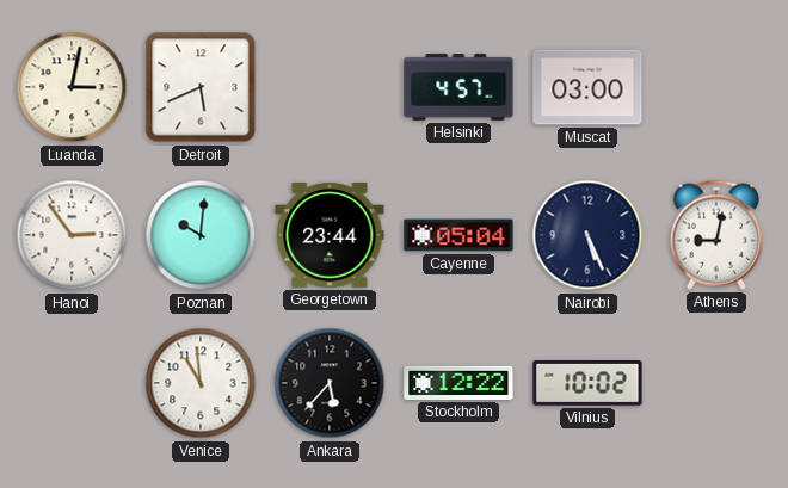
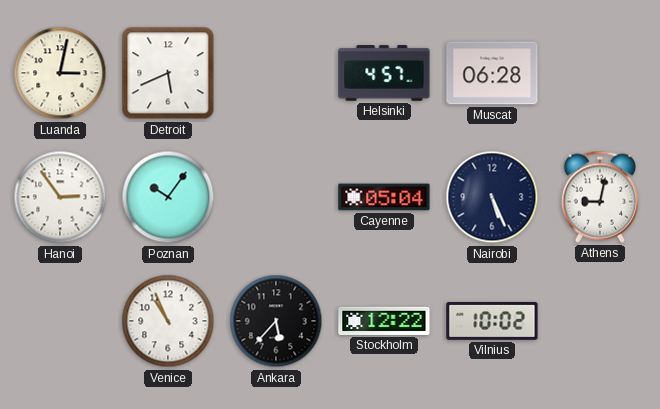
Muscat: 03:00 -> 06:28 (492, 73)
Poznan: 10:01 -> 10:06 (168, 197)
Georgetown: 23:44 -> none (330, 236)
Venice: 10:59 -> 10:56 (168, 321)
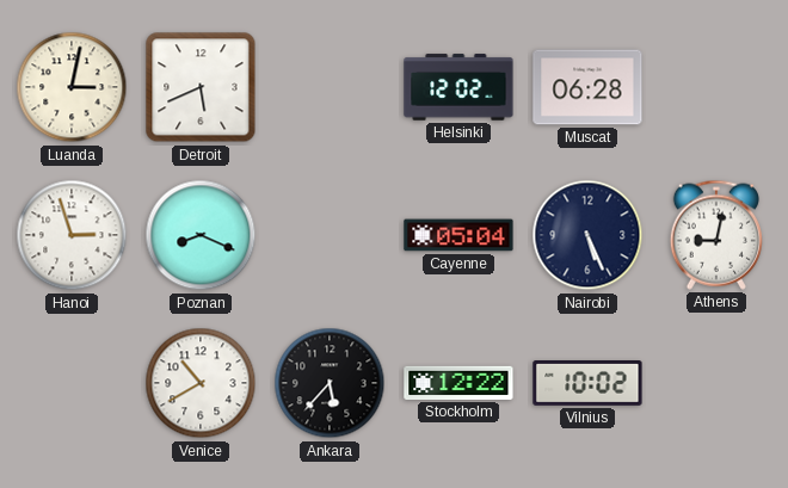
Helsinki: 4:57 -> 12:02 (458, 87)
Hanoi: 2:54 -> 2:57 (72, 235)
Poznan: 10:06 -> 8:19 (201, 235)
Venice: 10:56 -> 10:40 (201, 383)
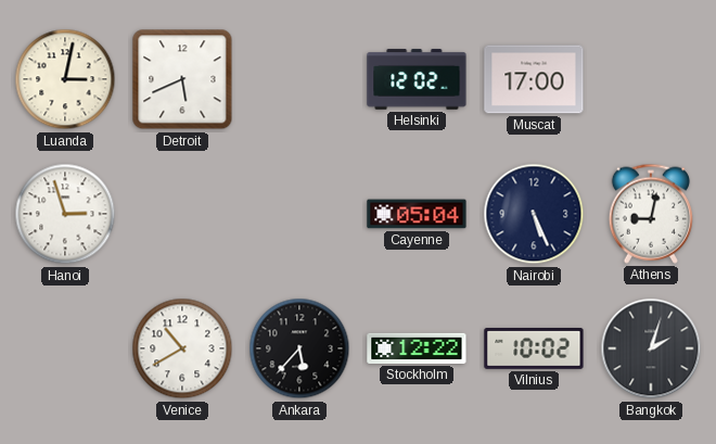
Muscat: 06:28 -> 17:00 (534, 79)
Poznan: 8:19 -> none (201, 235)
Bangkok: none -> 2:03 (651, 348)
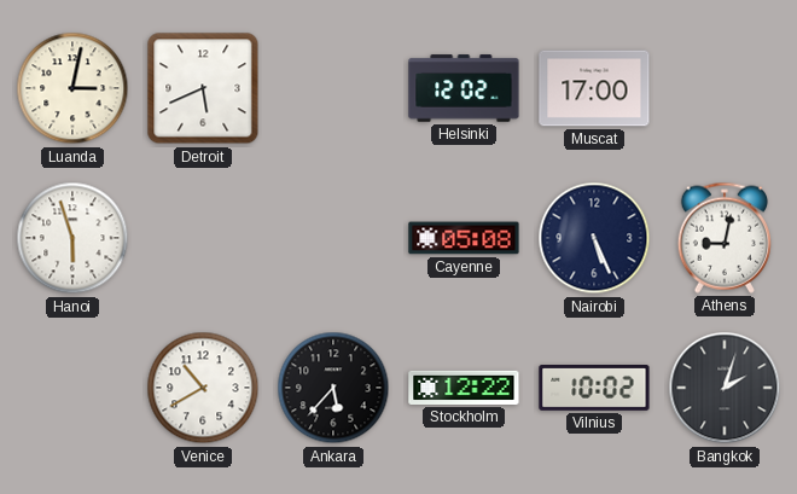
Hanoi: 2:57 -> 5:57 (72, 238)
Cayenne: 05:04 -> 05:08 (464, 238)
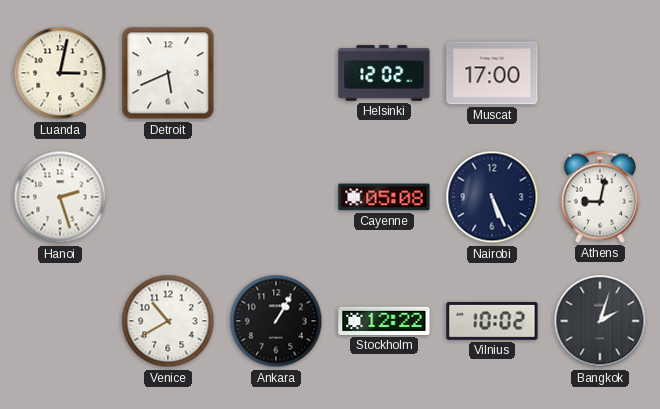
Hanoi: 5:57 -> 2:27 (60, 197)
Ankara: 5:37 -> 1:05 (276, 321)
